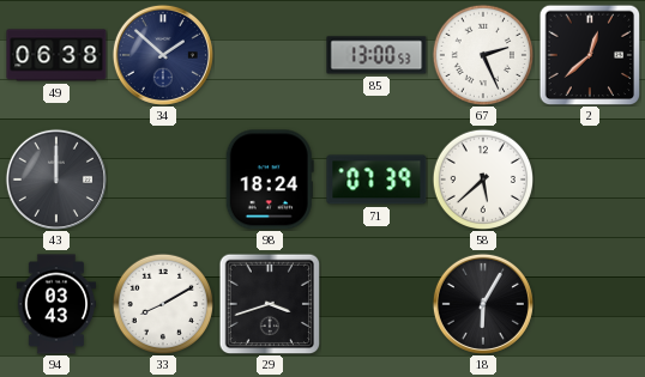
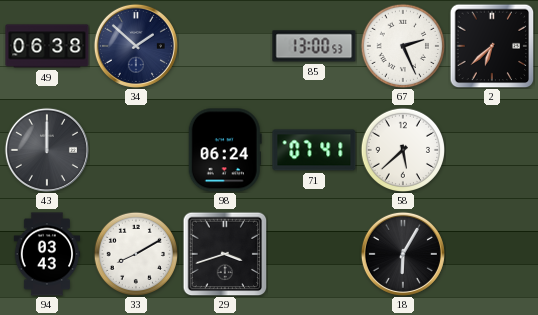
2: 12:38 -> 6:38 (492, 46)
98: 18:24 -> 06:24 (225, 150)
71: 07:39 -> 07:41 (314, 150)
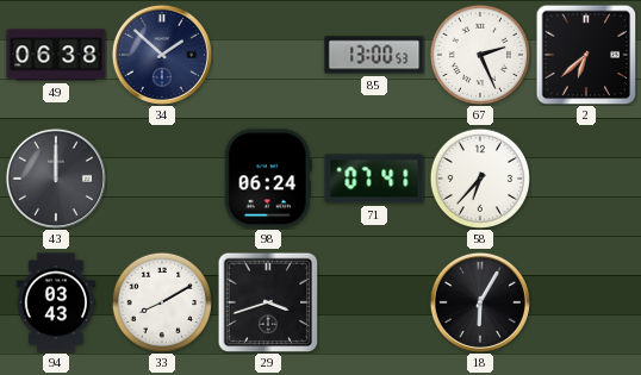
58: 5:38 -> 6:37 (479, 177)
